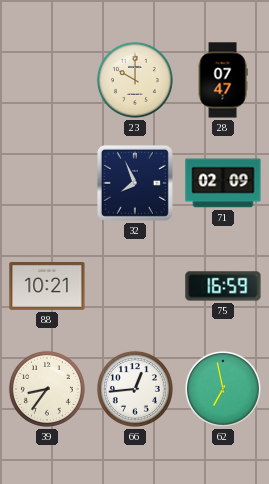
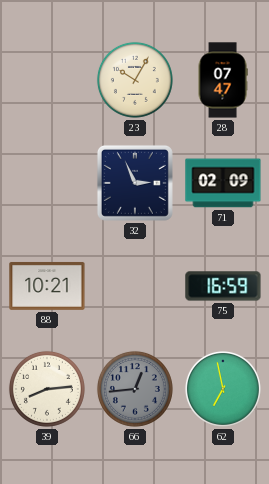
23: 10:00 -> 10:05 (135, 80)
32: 7:56 -> 2:56 (135, 183)
39: 8:36 -> 8:14 (47, 389)
66 dial: white -> grey (135, 389)
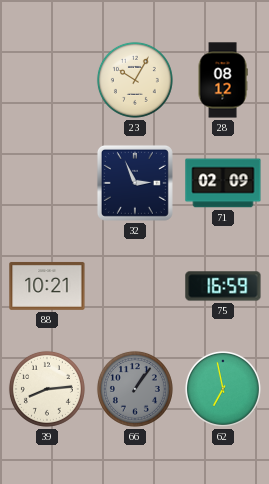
28: 07:47 -> 08:12 (223, 80)
66: 12:44 -> 1:06 (135, 389)
